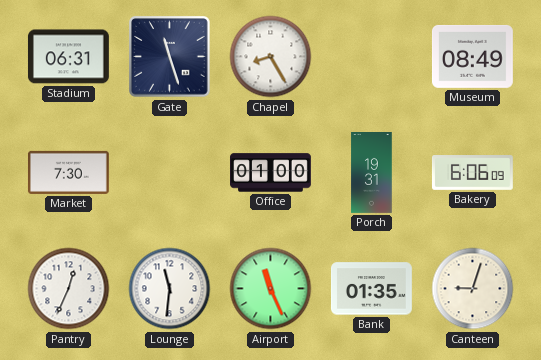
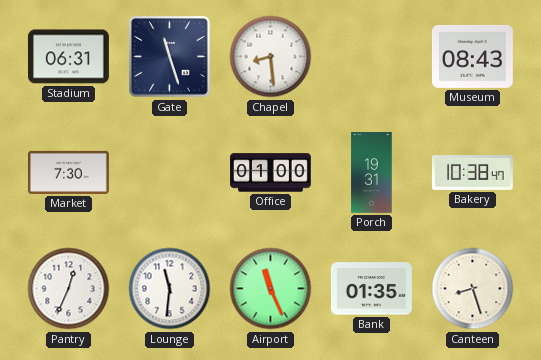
Chapel: 8:25 -> 8:29 (271, 57)
Museum: 08:49 -> 08:43 (472, 56)
Bakery: 6:06 -> 10:38 (473, 173)
Canteen: 9:03 -> 8:27 (473, 289)
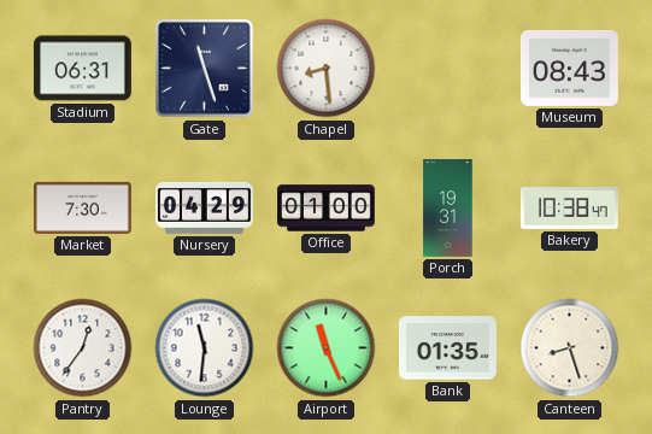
Nursery: none -> 04:29 (205, 207)
Pantry: 12:34 -> 12:36 (83, 348)
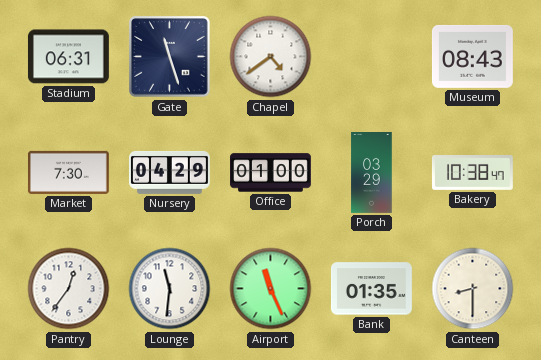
Chapel: 8:29 -> 4:39 (271, 57)
Porch: 19:31 -> 03:29 (372, 173)
Canteen: 8:27 -> 8:30 (473, 289)
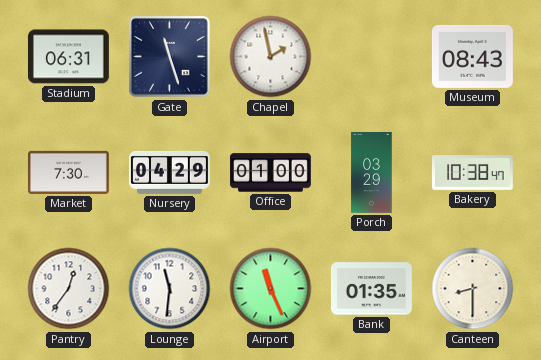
Chapel: 4:39 -> 1:58 (271, 57)
